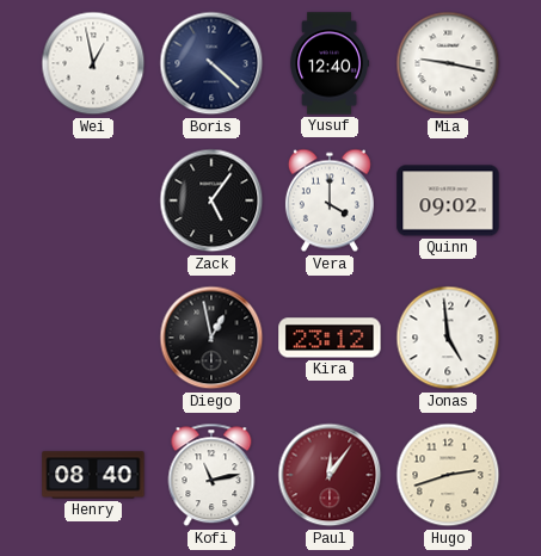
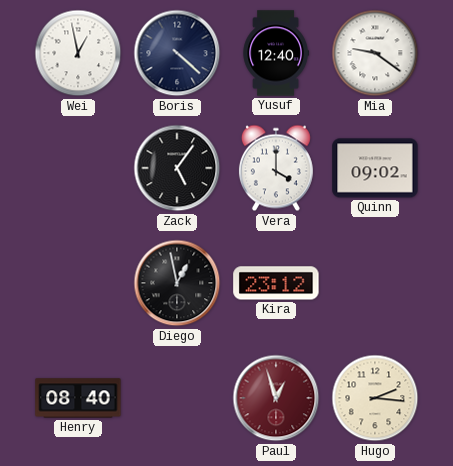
Mia: 9:17 -> 9:21 (375, 53)
Jonas: 4:59 -> none (448, 338)
Kofi: 11:13 -> none (211, 475)
Paul: 12:06 -> 12:57 (276, 398)
Hugo: 2:42 -> 2:16 (375, 398)
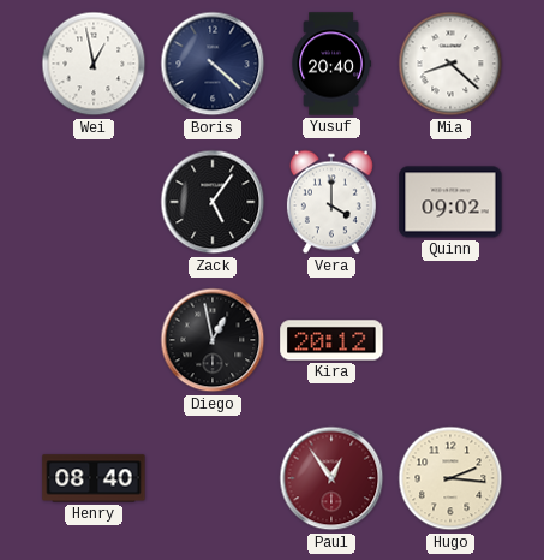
Yusuf: 12:40 -> 20:40 (331, 64)
Mia: 9:21 -> 8:22 (450, 64)
Kira: 23:12 -> 20:12 (331, 340)
Paul: 12:57 -> 12:54 (331, 478)
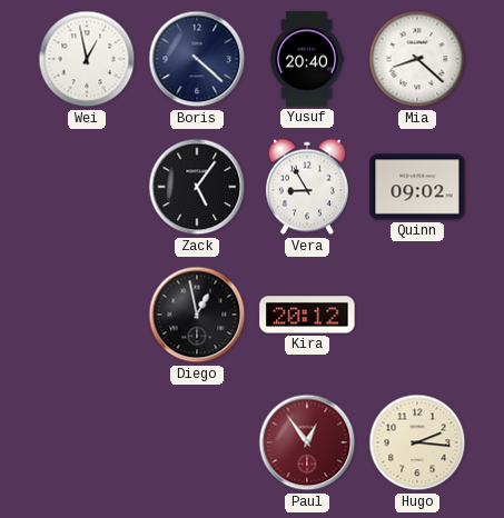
Vera: 4:00 -> 8:55 (307, 187)
Henry: 08:40 -> none (94, 478)
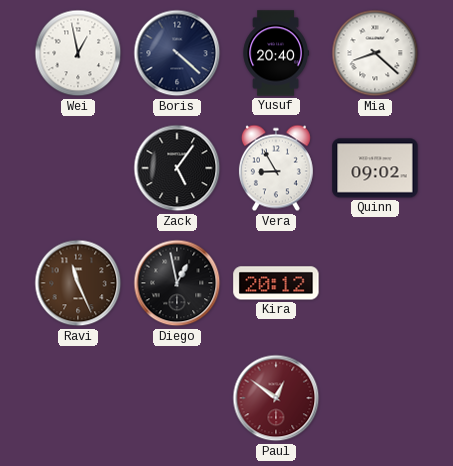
Ravi: none -> 11:26 (78, 283)
Paul: 12:54 -> 12:51 (276, 398)
Hugo: 2:16 -> none (417, 442)
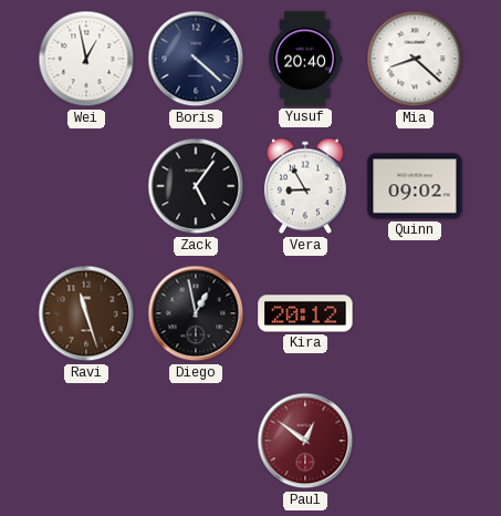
Ravi: 11:26 -> 11:27 (86, 313)
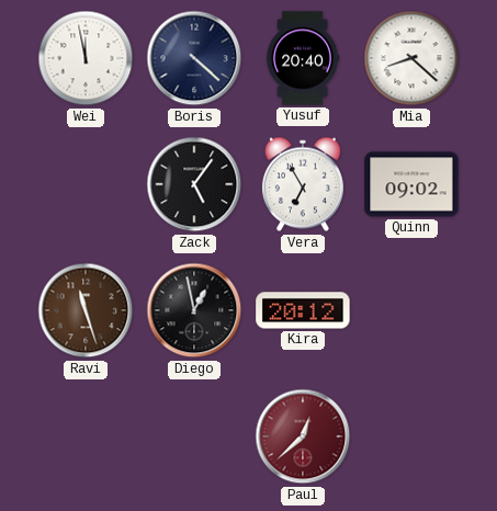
Wei: 12:58 -> 11:58 (86, 58)
Vera: 8:55 -> 6:55 (303, 184)
Paul: 12:51 -> 12:38 (303, 436)
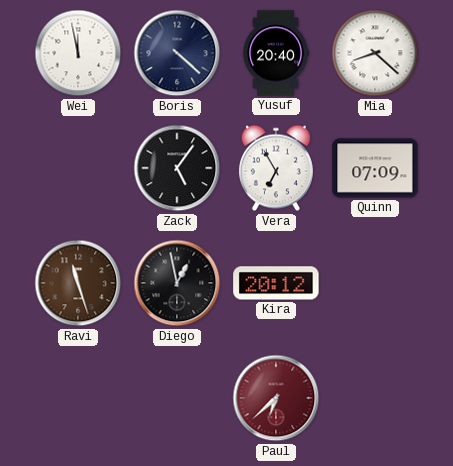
Quinn: 09:02 -> 07:09 (375, 168)
Paul: 12:38 -> 6:38 (276, 398)
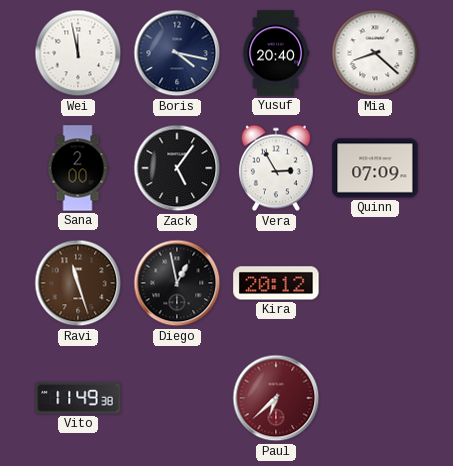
Boris: 4:22 -> 4:17 (177, 53)
Sana: none -> 2:00 (78, 168)
Vera: 6:55 -> 2:55 (276, 168)
Vito: none -> 11:49 (78, 399)
